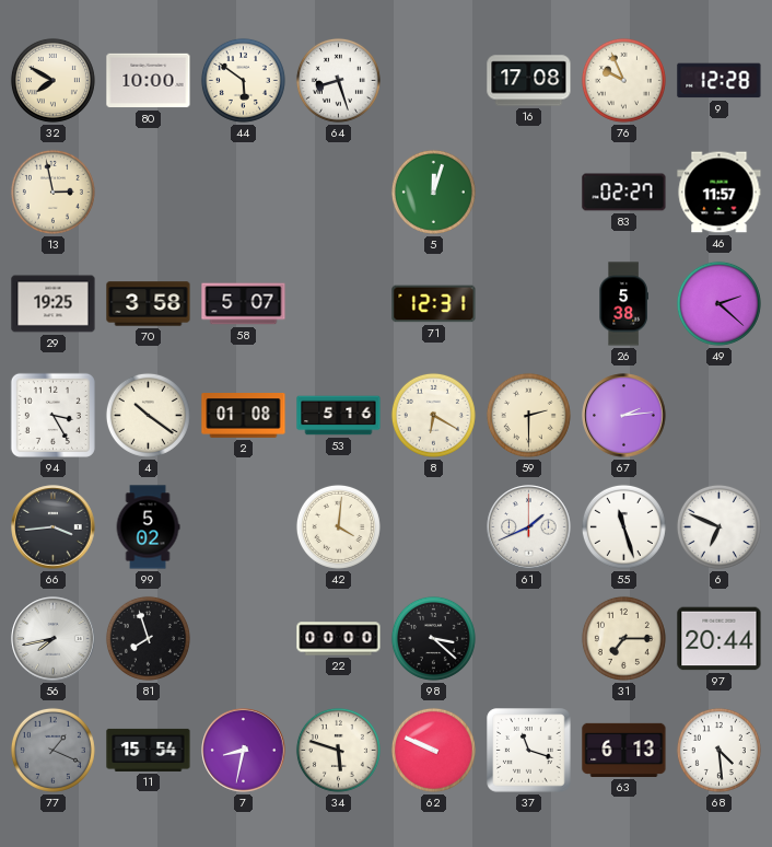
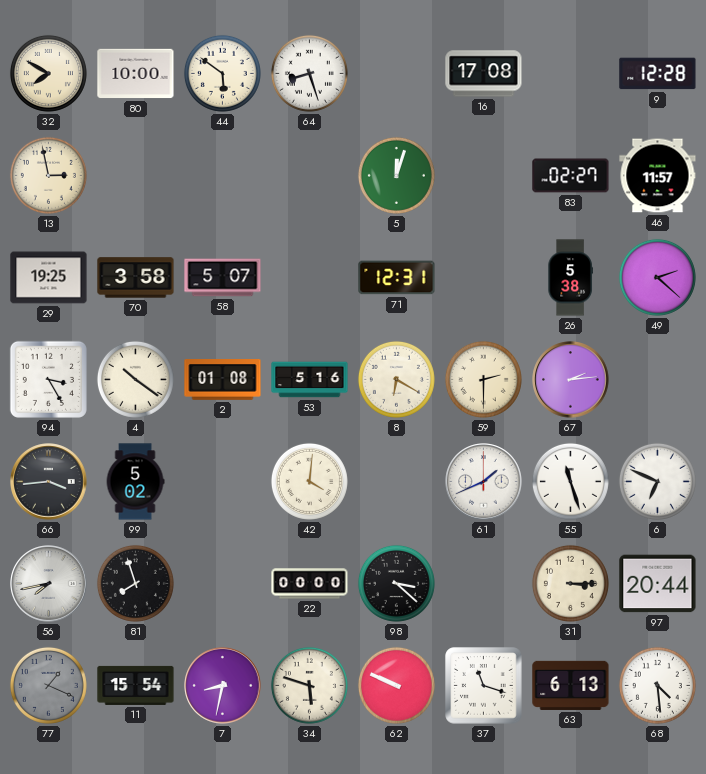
76: 9:56 -> none (623, 80)
31: 7:15 -> 3:15 (570, 583)
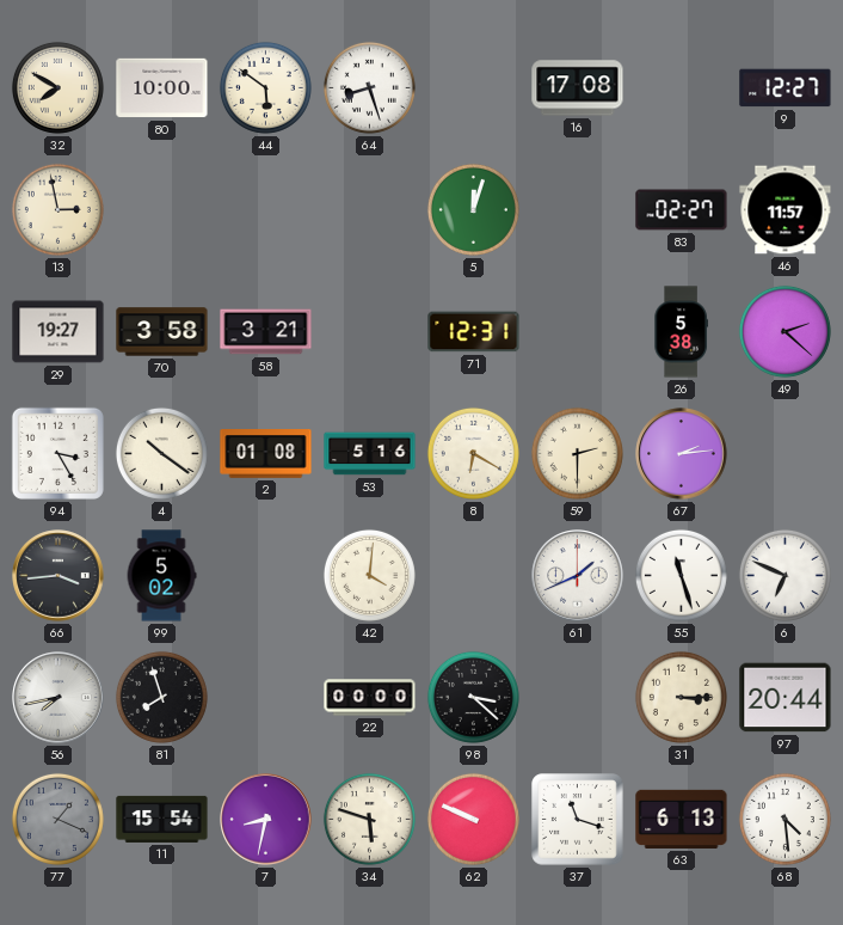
9: 12:28 -> 12:27 (786, 88)
29: 19:25 -> 19:27 (59, 332)
58: 5:07 -> 3:21 (266, 332)
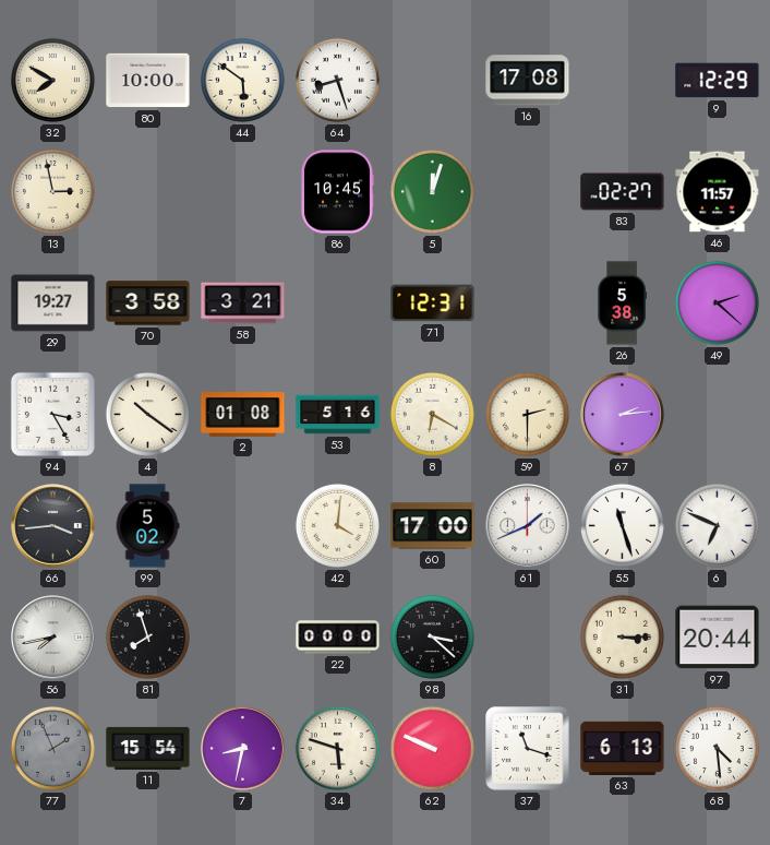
9: 12:27 -> 12:29 (718, 81)
86: none -> 10:45 (338, 192)
60: none -> 17:00 (433, 526)
77: 1:19 -> 1:56 (52, 748)
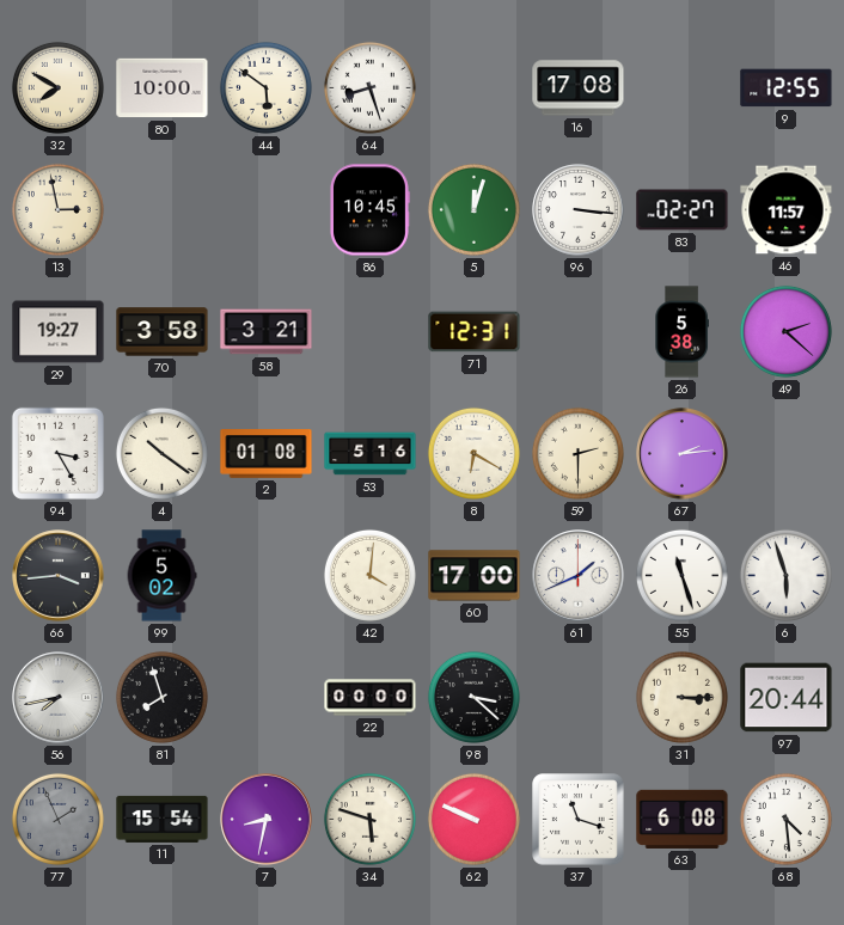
9: 12:29 -> 12:55 (787, 88)
96: none -> 3:16 (579, 210)
6: 6:49 -> 5:57 (785, 575)
63: 6:13 -> 6:08 (683, 819)
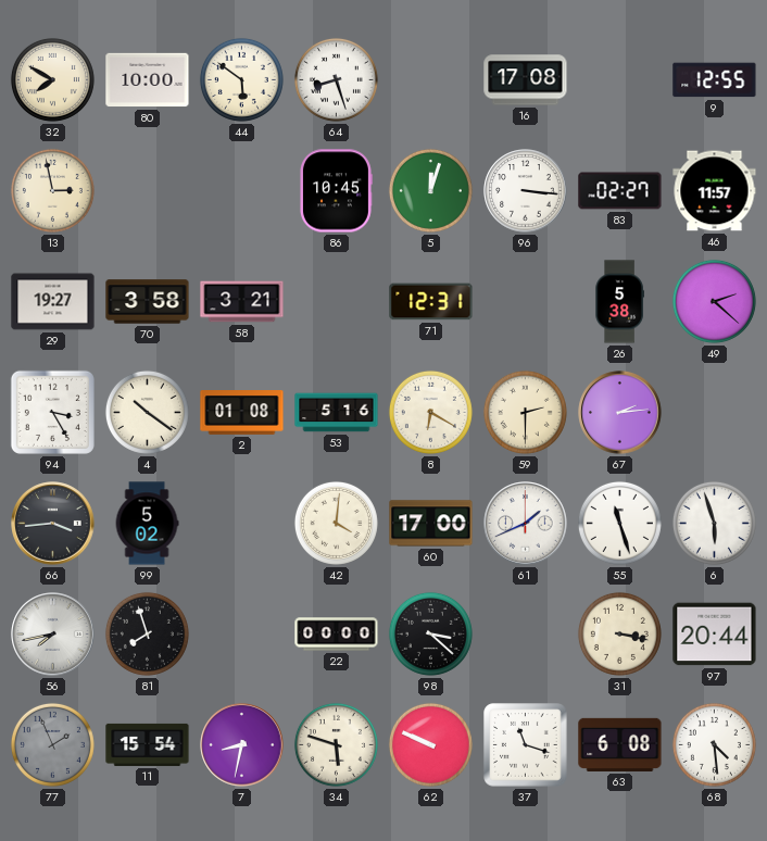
31: 3:15 -> 3:17 (619, 633)
